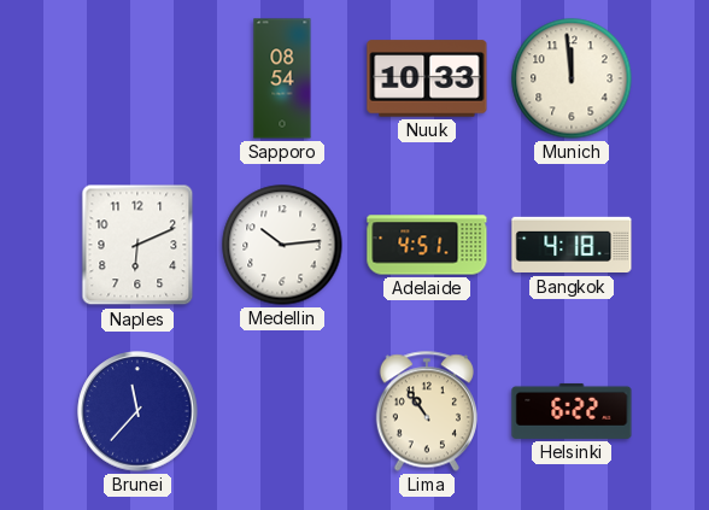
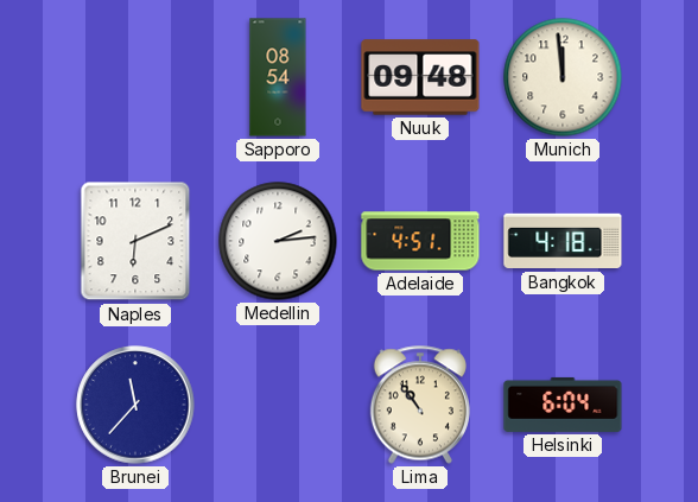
Nuuk: 10:33 -> 09:48 (420, 77)
Medellin: 10:14 -> 2:14 (278, 241)
Helsinki: 6:22 -> 6:04 (563, 405)
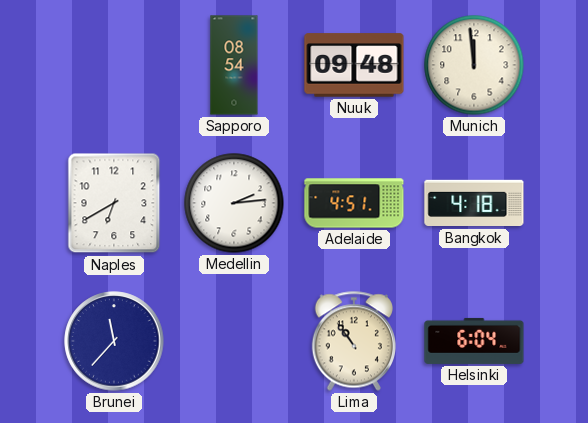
Naples: 6:11 -> 6:40 (114, 203)
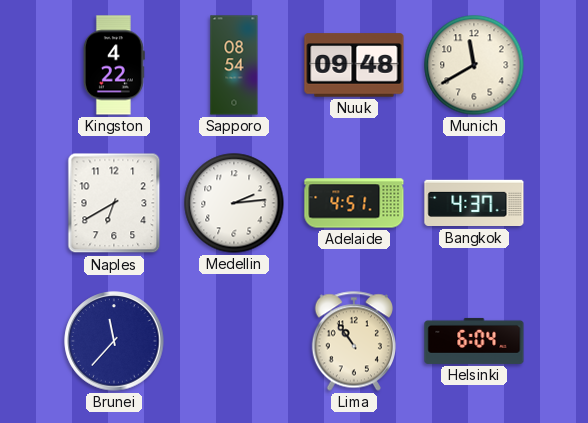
Kingston: none -> 4:22 (114, 65)
Munich: 11:59 -> 11:40 (474, 65)
Bangkok: 4:18 -> 4:37 (474, 203)
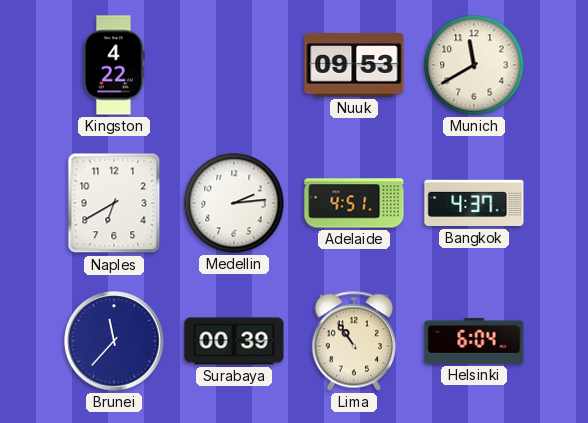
Sapporo: 08:54 -> none (234, 65)
Nuuk: 09:48 -> 09:53 (354, 65)
Surabaya: none -> 00:39 (234, 341)
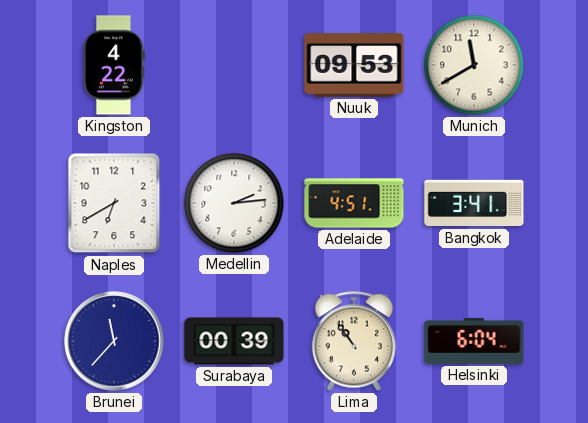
Bangkok: 4:37 -> 3:41 (474, 203)
